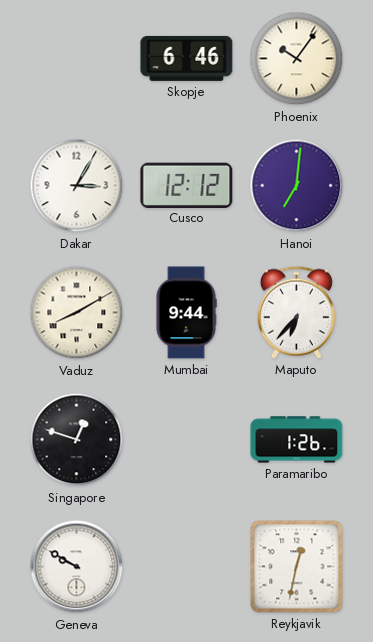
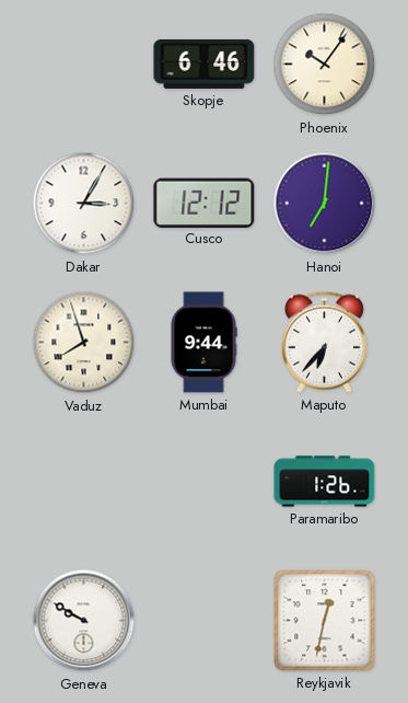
Vaduz: 8:10 -> 7:57 (84, 343)
Singapore: 12:48 -> none (77, 440)
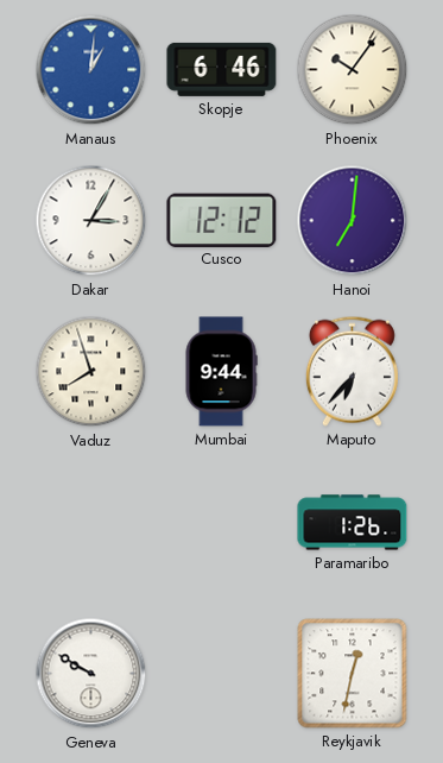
Manaus: none -> 1:01 (91, 70)
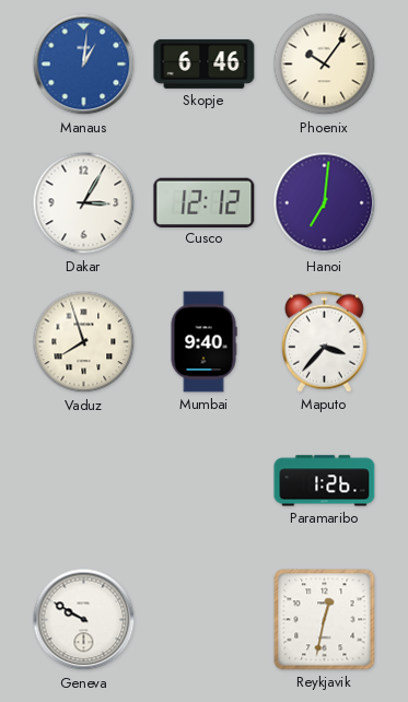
Mumbai: 9:44 -> 9:40 (203, 342)
Maputo: 6:37 -> 3:37 (324, 341)
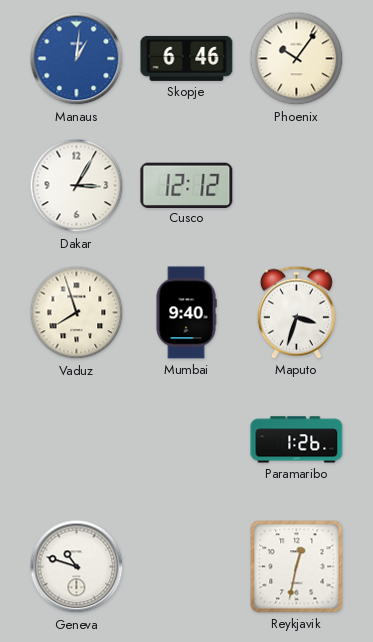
Hanoi: 7:01 -> none (325, 203)
Maputo: 3:37 -> 3:33 (296, 312)
Geneva: 9:50 -> 10:48 (77, 567)
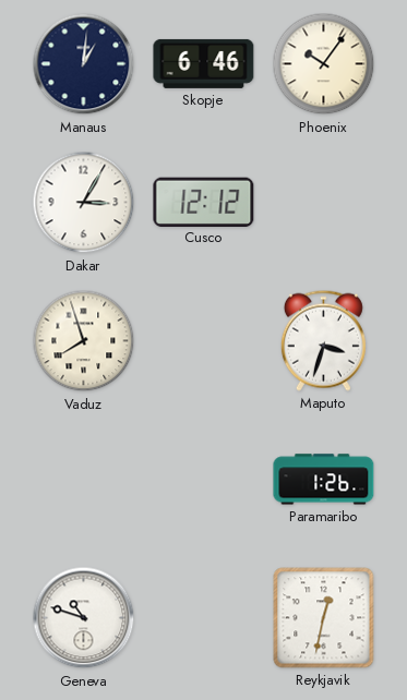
Manaus dial: blue -> navy (84, 64)
Mumbai: 9:40 -> none (186, 313)
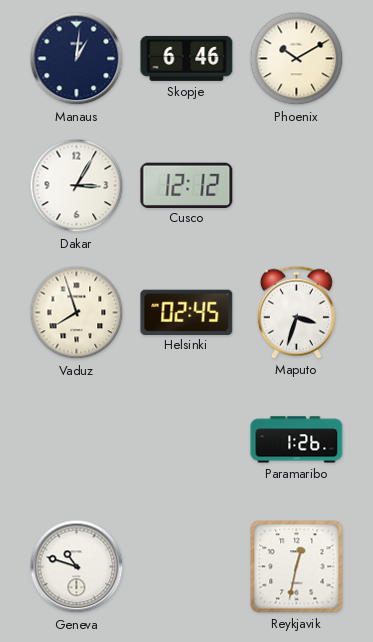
Phoenix: 10:06 -> 10:10 (297, 59)
Helsinki: none -> 02:45 (187, 312)
